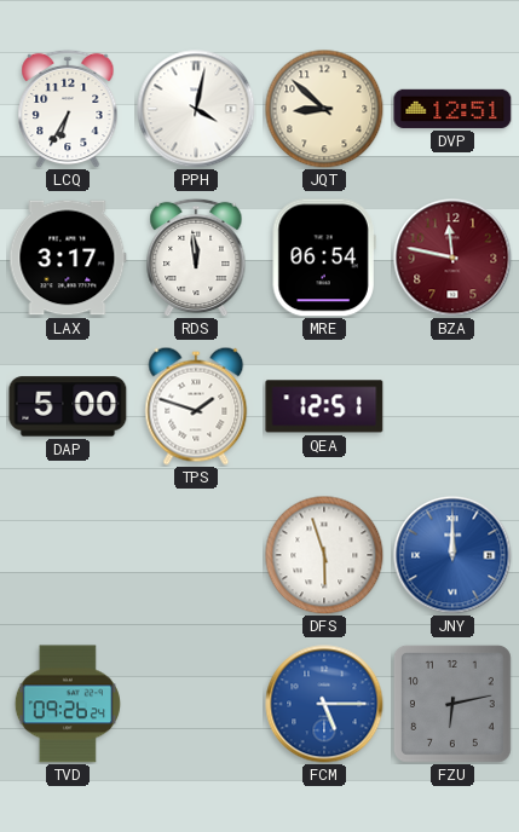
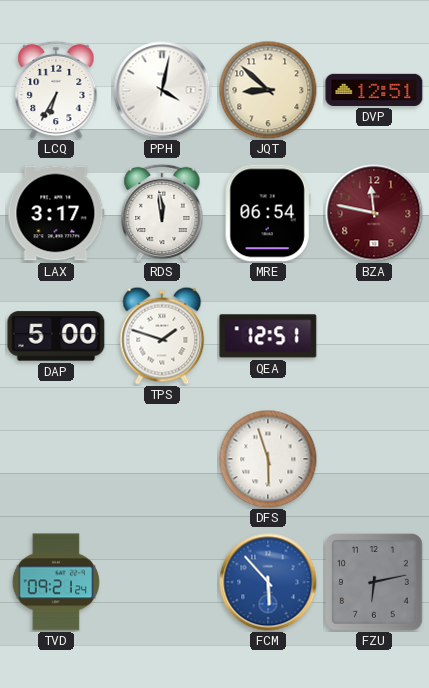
JNY: 12:00 -> none (452, 555)
TVD: 09:26 -> 09:21 (56, 582)
FCM: 5:15 -> 5:53 (268, 582)
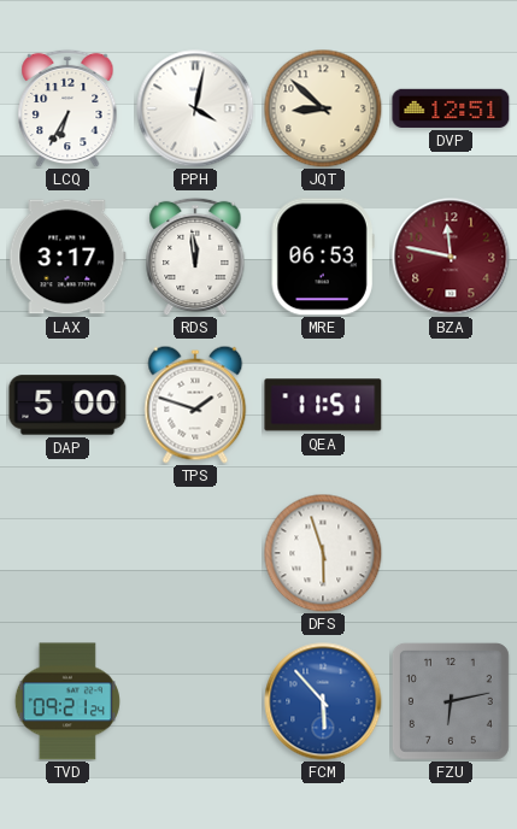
MRE: 06:54 -> 06:53 (323, 257)
QEA: 12:51 -> 11:51 (323, 405)
